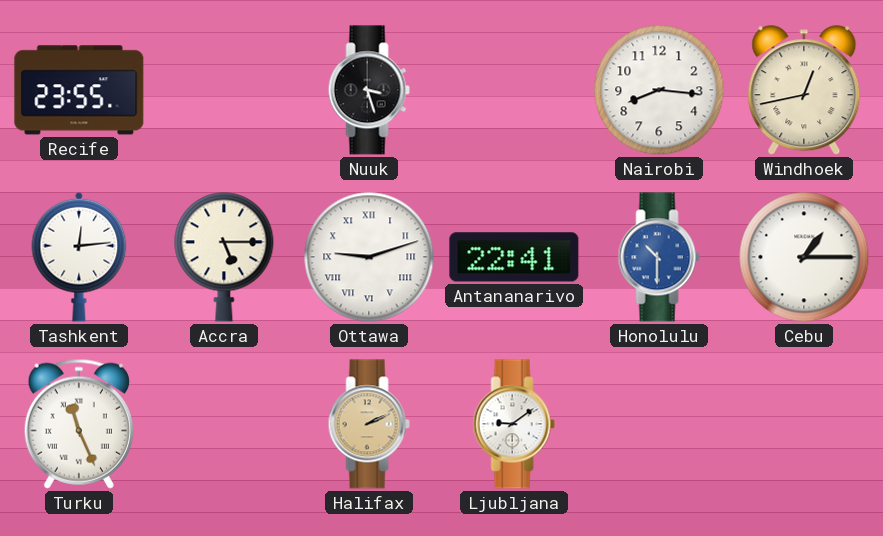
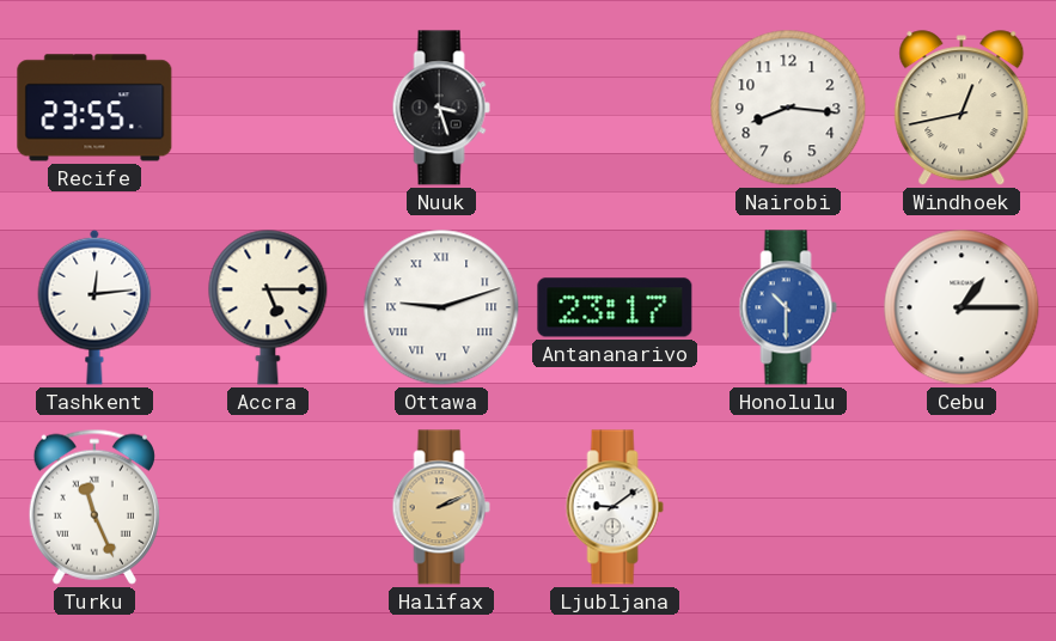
Antananarivo: 22:41 -> 23:17 (615, 307)
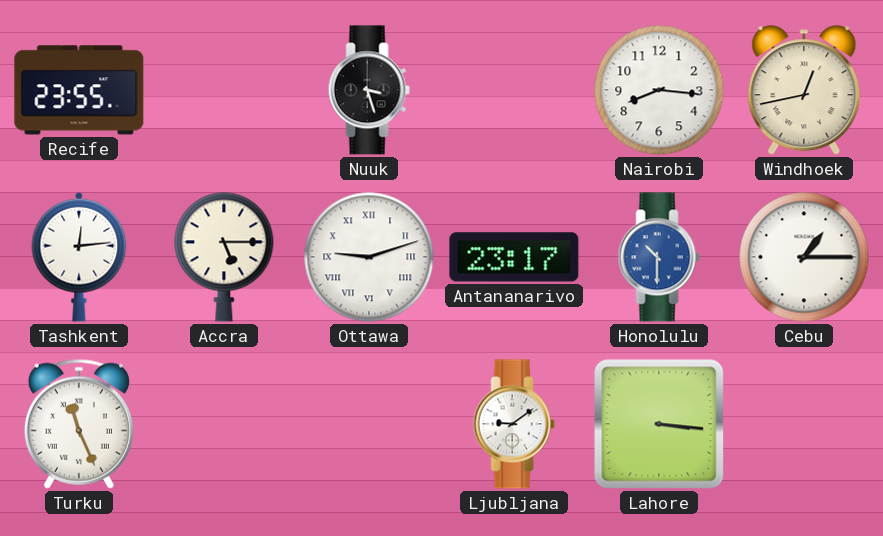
Halifax: 2:11 -> none (441, 507)
Lahore: none -> 3:16 (659, 424)
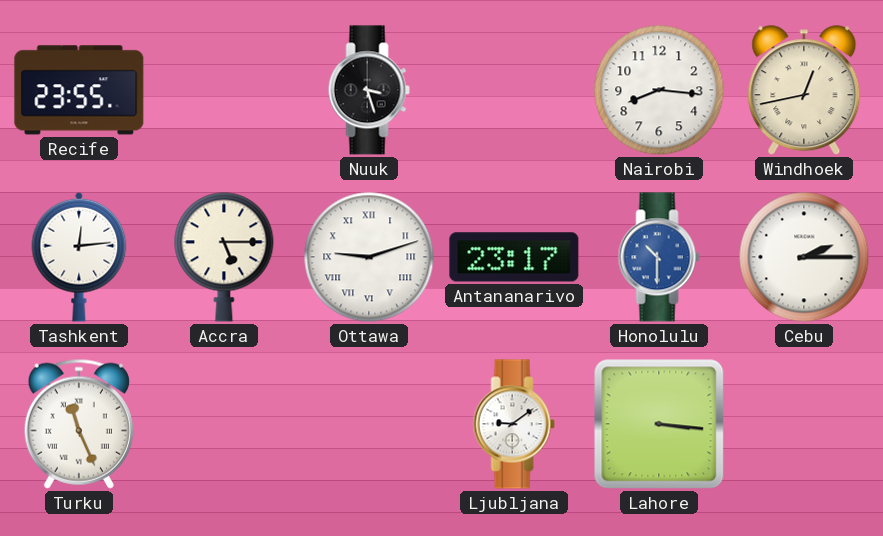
Cebu: 1:15 -> 2:15 (804, 257)
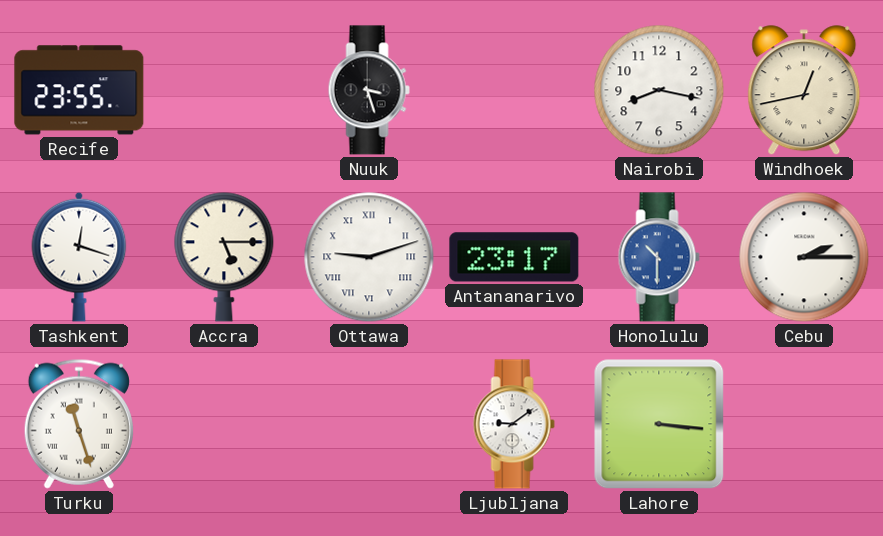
Nairobi: 8:16 -> 8:17 (659, 90)
Tashkent: 12:14 -> 12:18 (79, 257)
Turku: 11:26 -> 11:27 (79, 424)
